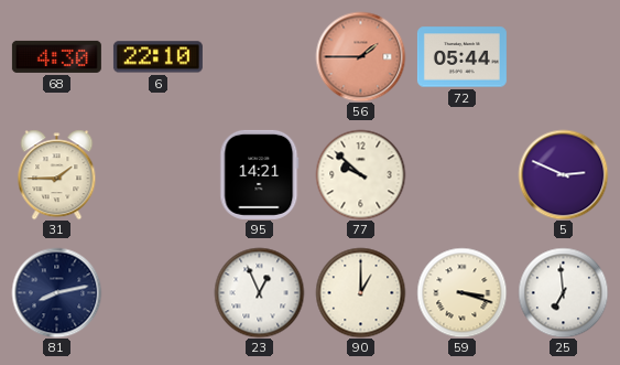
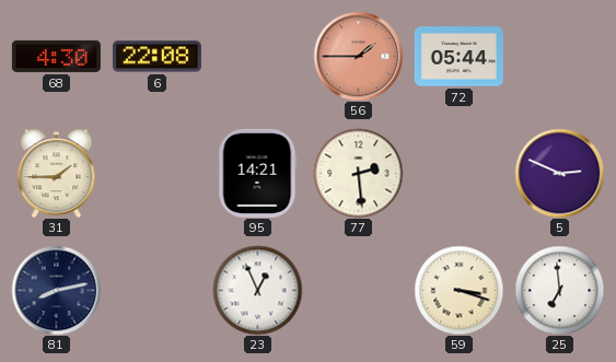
6: 22:10 -> 22:08 (156, 57)
77: 9:52 -> 2:29 (358, 173)
90: 1:00 -> none (360, 292)
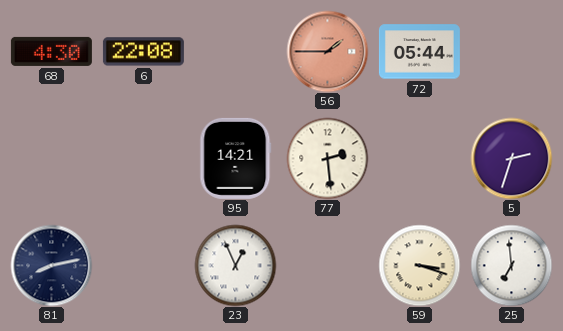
31: 1:45 -> none (57, 173)
5: 2:49 -> 2:33 (511, 158)
